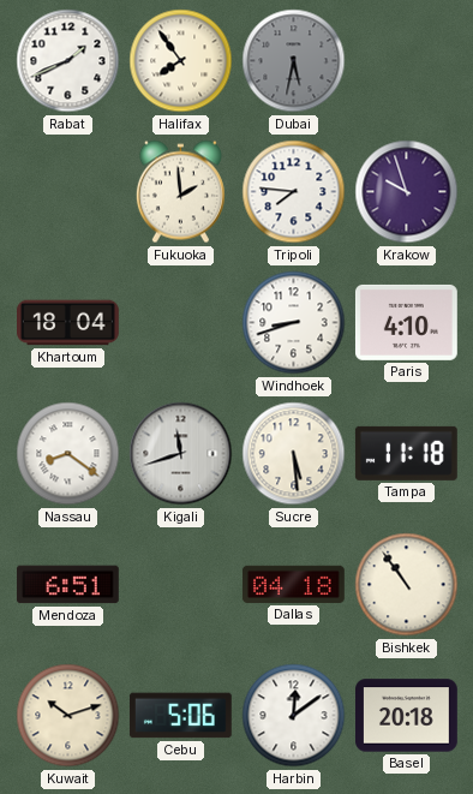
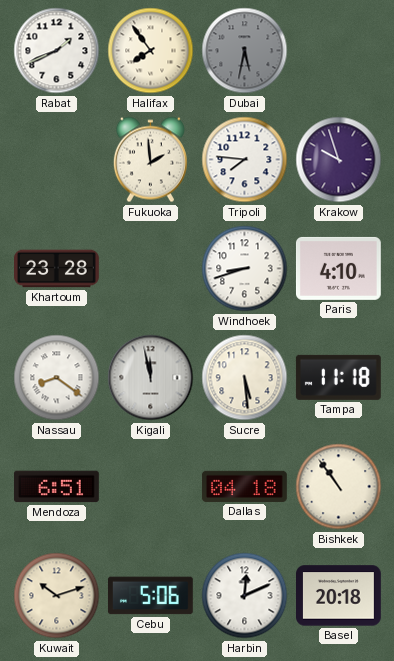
Khartoum: 18:04 -> 23:28 (57, 269)
Kigali: 11:42 -> 11:58 (151, 378)
Harbin: 12:09 -> 12:11 (245, 596)
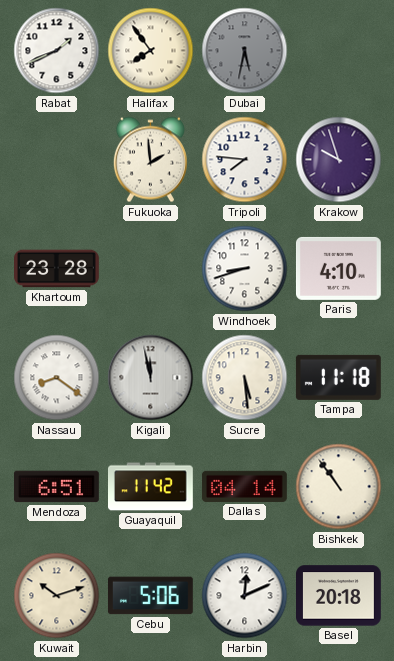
Guayaquil: none -> 11:42 (151, 487)
Dallas: 04:18 -> 04:14 (245, 486)
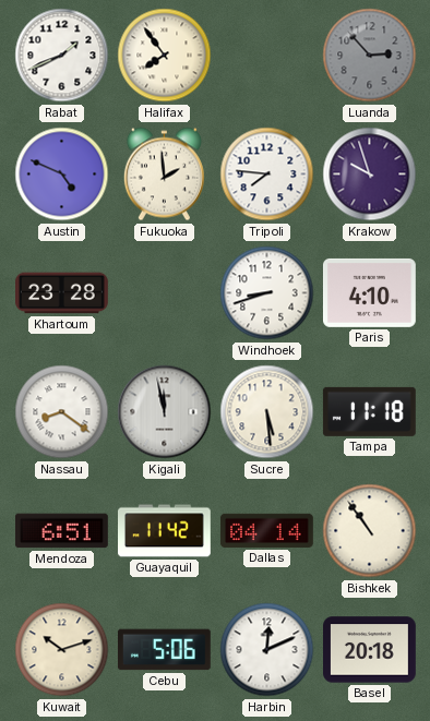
Dubai: 5:32 -> none (245, 51)
Luanda: none -> 2:53 (370, 56)
Austin: none -> 4:49 (62, 175)
